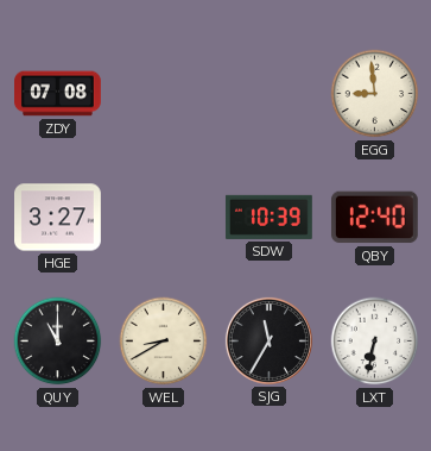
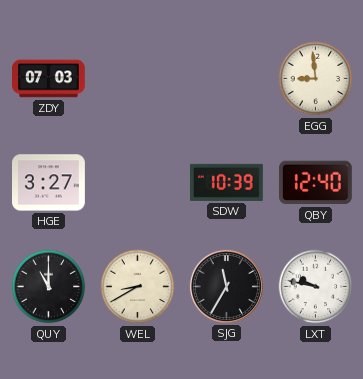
ZDY: 07:08 -> 07:03 (49, 79)
LXT: 6:32 -> 9:47 (316, 287)
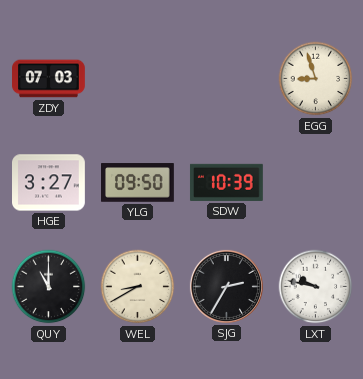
EGG: 8:59 -> 8:57 (316, 79)
YLG: none -> 09:50 (138, 183)
QBY: 12:40 -> none (315, 183)
SJG: 11:35 -> 2:35 (226, 286)
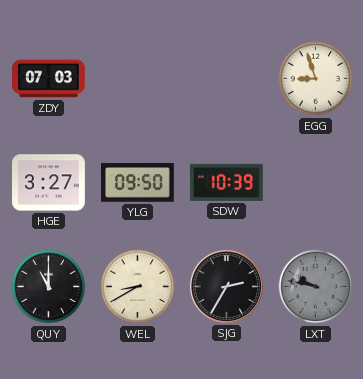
LXT dial: white -> grey (316, 287)
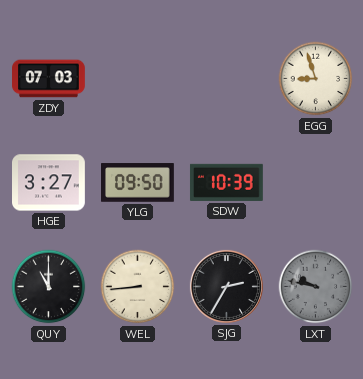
WEL: 8:40 -> 8:44 (138, 287)
